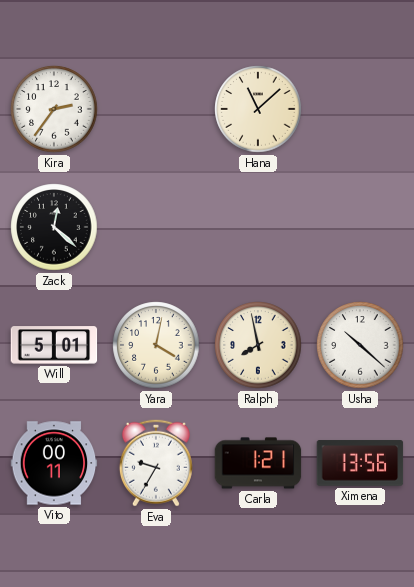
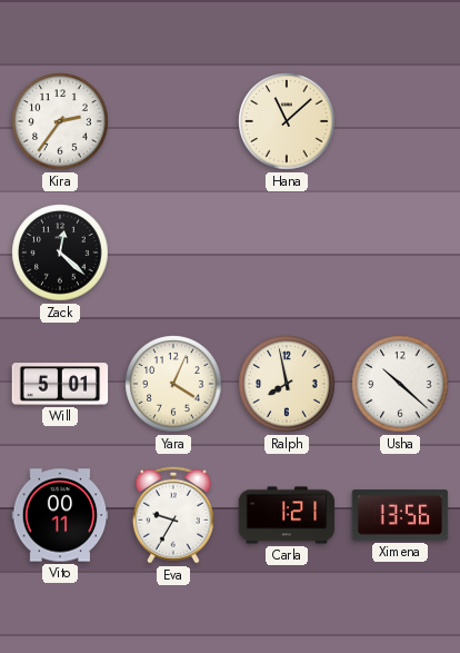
Yara: 4:02 -> 4:04 (173, 384)
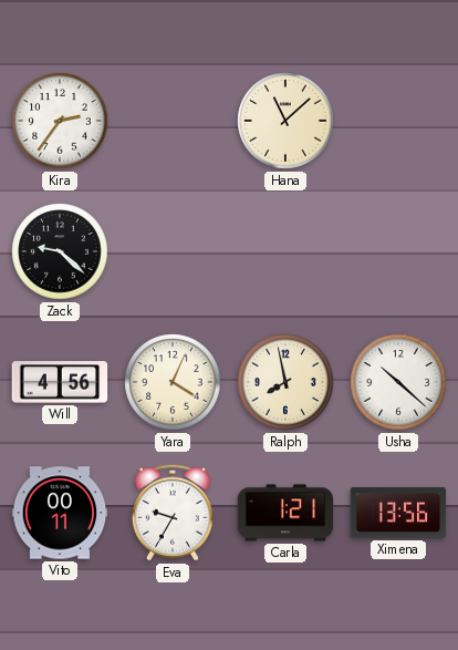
Zack: 12:22 -> 9:22 (60, 251)
Will: 5:01 -> 4:56 (60, 382)
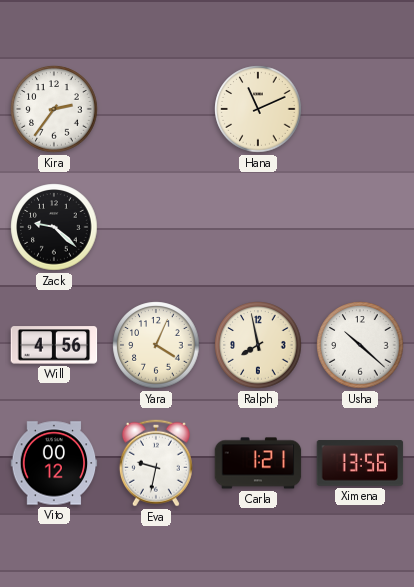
Hana: 11:08 -> 11:11 (258, 109)
Vito: 00:11 -> 00:12 (54, 463)
Eva: 9:35 -> 9:32 (156, 463)
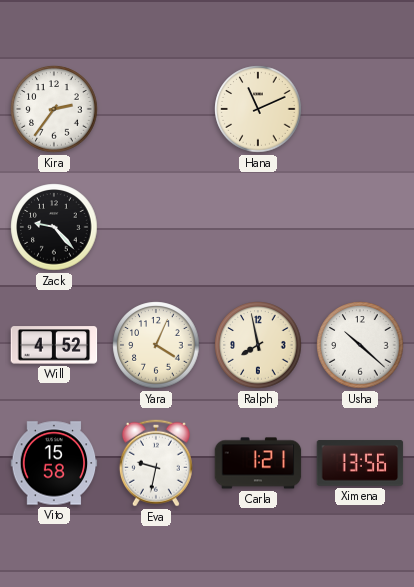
Zack: 9:22 -> 9:23 (54, 227)
Will: 4:56 -> 4:52 (54, 345)
Vito: 00:12 -> 15:58 (54, 463)
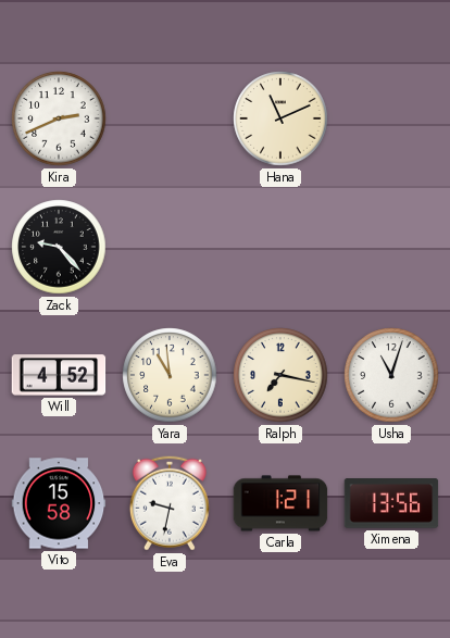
Kira: 2:36 -> 2:41 (59, 118)
Yara: 4:04 -> 10:59 (170, 375)
Ralph: 7:58 -> 7:17 (280, 375)
Usha: 10:22 -> 11:03 (391, 375)
